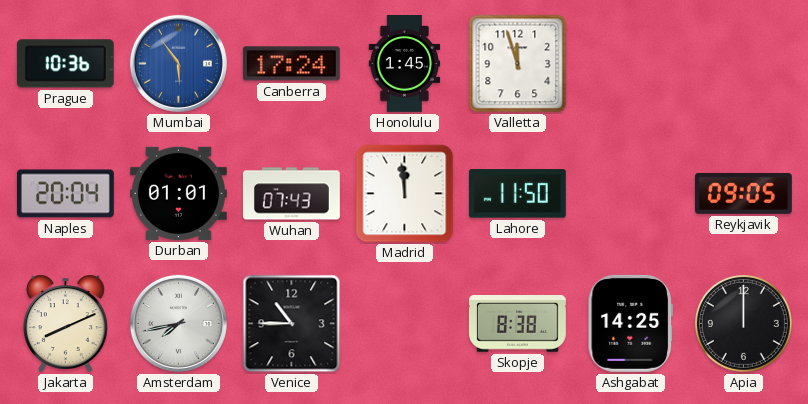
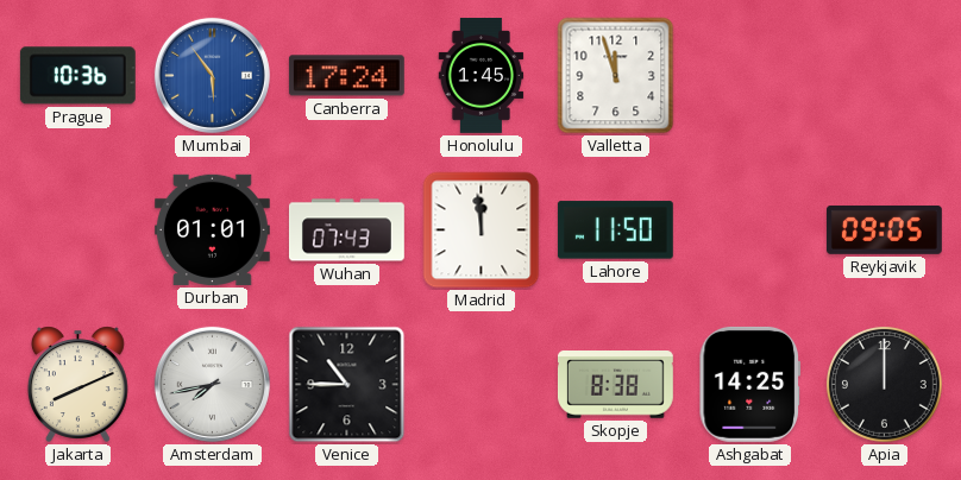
Naples: 20:04 -> none (65, 194)
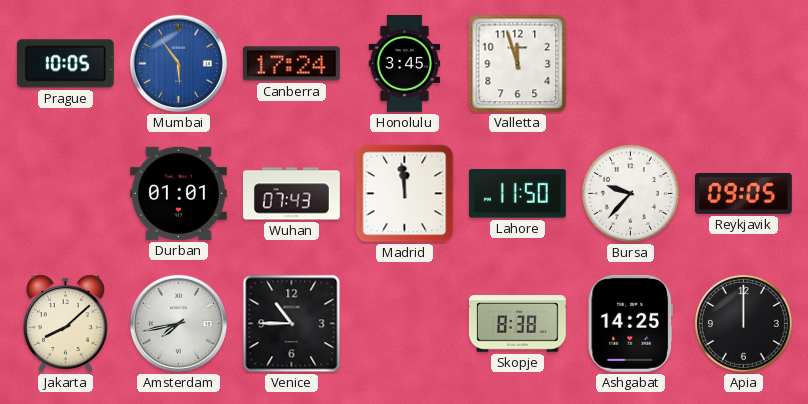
Prague: 10:36 -> 10:05 (65, 64)
Honolulu: 1:45 -> 3:45 (405, 64)
Bursa: none -> 9:37 (630, 193)
Jakarta: 8:11 -> 8:08 (65, 323)
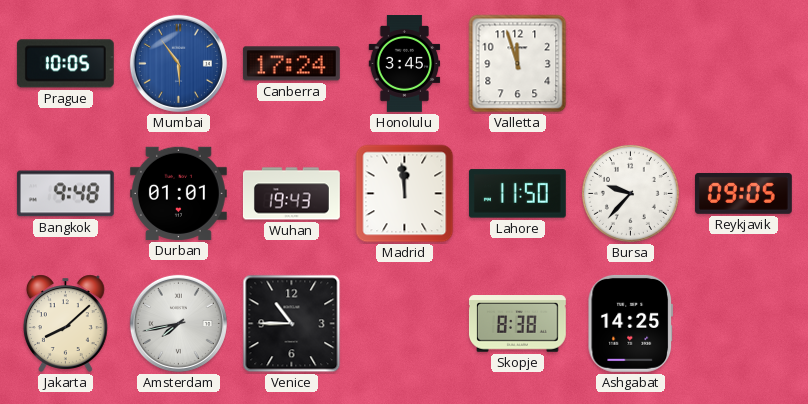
Bangkok: none -> 9:48 (65, 194)
Wuhan: 07:43 -> 19:43 (291, 194)
Apia: 12:00 -> none (743, 323)
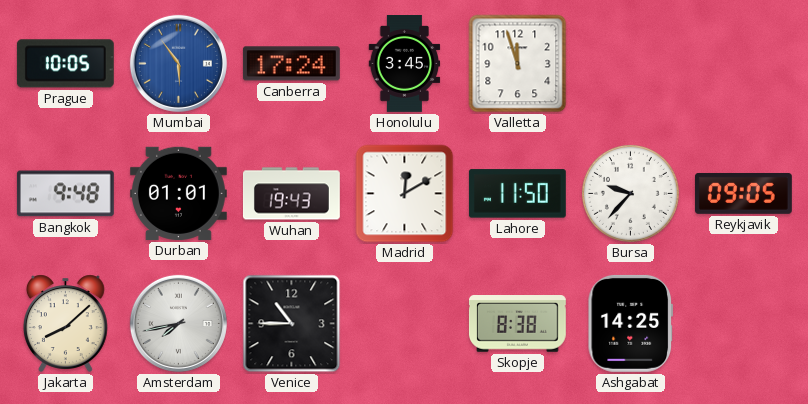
Madrid: 11:59 -> 12:10 (405, 194)
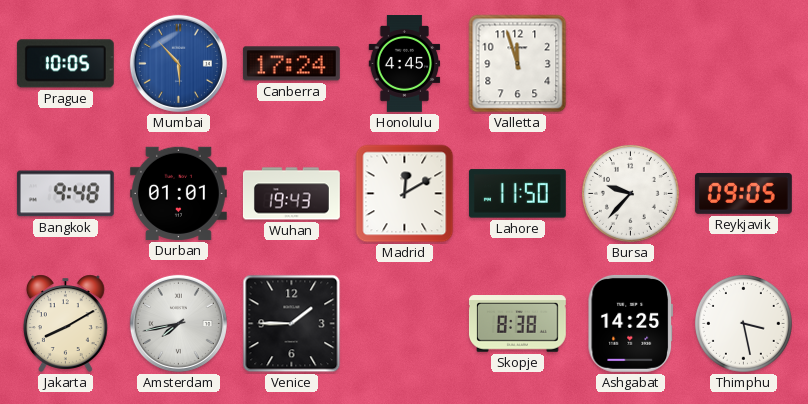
Mumbai: 5:54 -> 5:53 (178, 63)
Honolulu: 3:45 -> 4:45 (405, 64)
Jakarta: 8:08 -> 8:10 (65, 323)
Venice: 10:45 -> 1:45 (292, 324)
Thimphu: none -> 3:28 (743, 323)
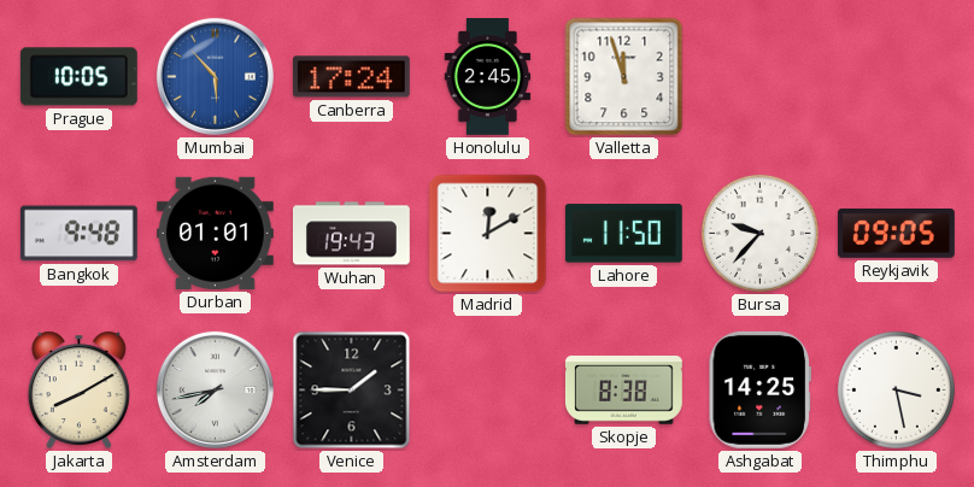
Honolulu: 4:45 -> 2:45 (488, 77)
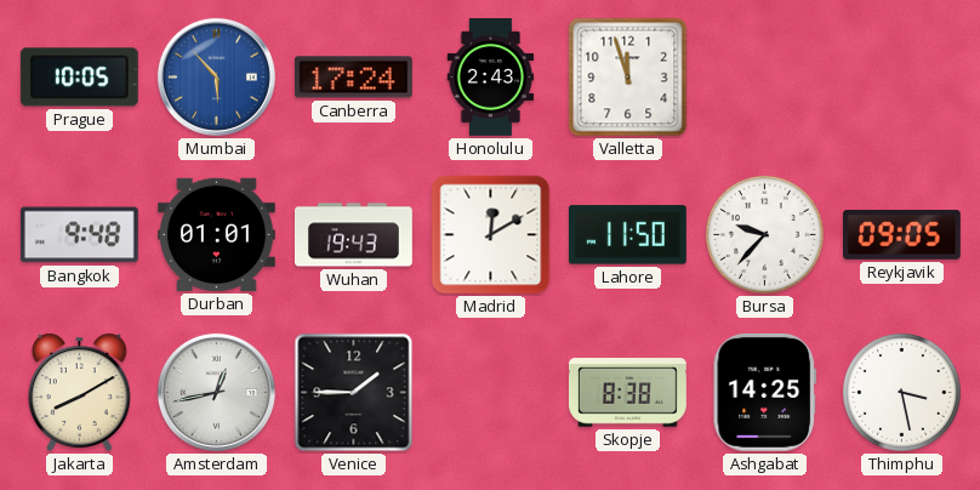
Honolulu: 2:45 -> 2:43 (491, 78)
Amsterdam: 7:43 -> 12:43 (216, 392)
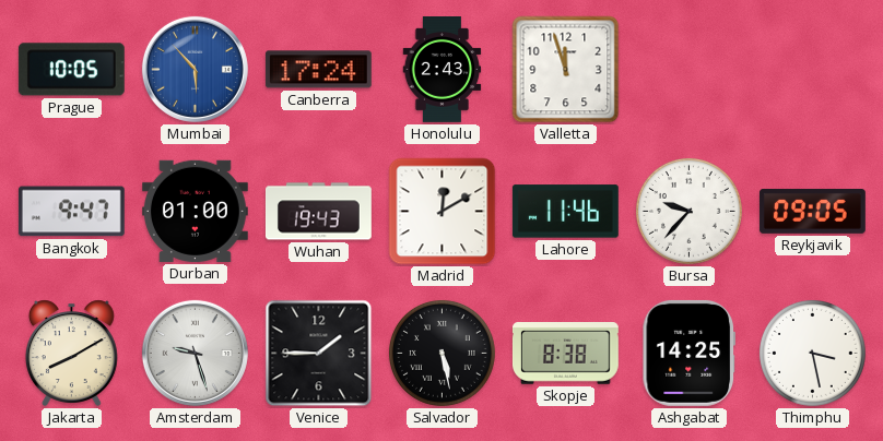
Bangkok: 9:48 -> 9:47 (71, 212)
Durban: 01:01 -> 01:00 (195, 211)
Lahore: 11:50 -> 11:46 (565, 212)
Amsterdam: 12:43 -> 9:27 (195, 353)
Salvador: none -> 5:28 (441, 353)
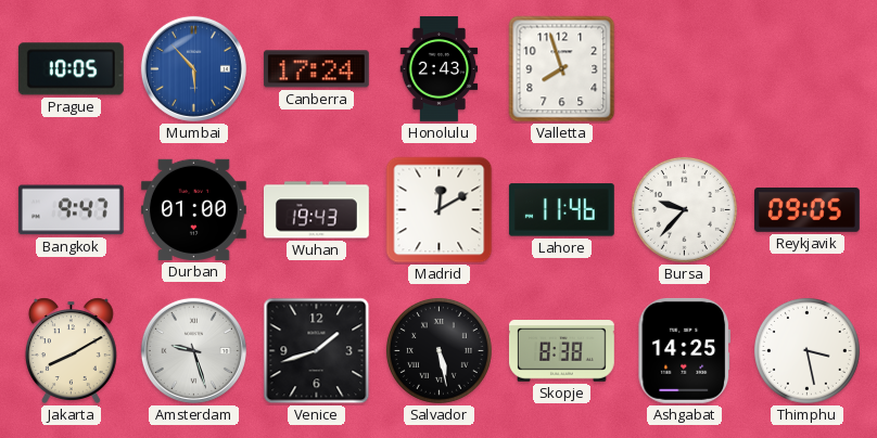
Valletta: 11:57 -> 7:57 (562, 69)
Venice: 1:45 -> 1:42 (317, 351)
